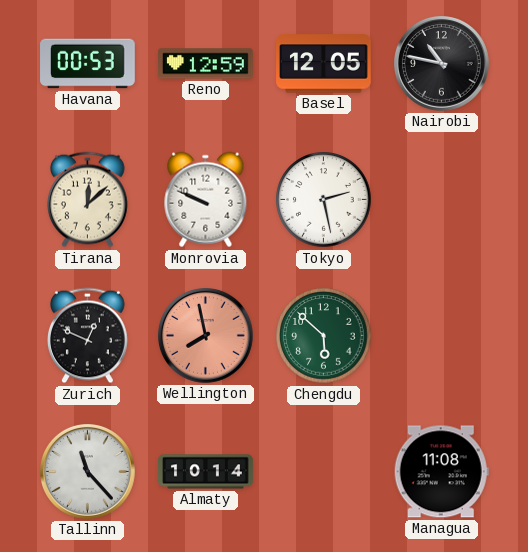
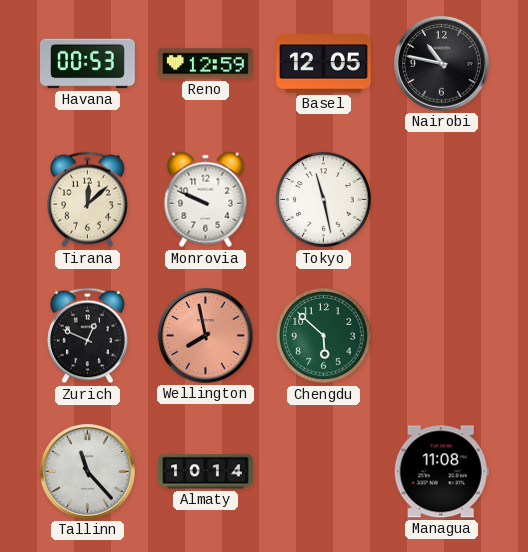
Tokyo: 2:28 -> 11:28 (324, 200)
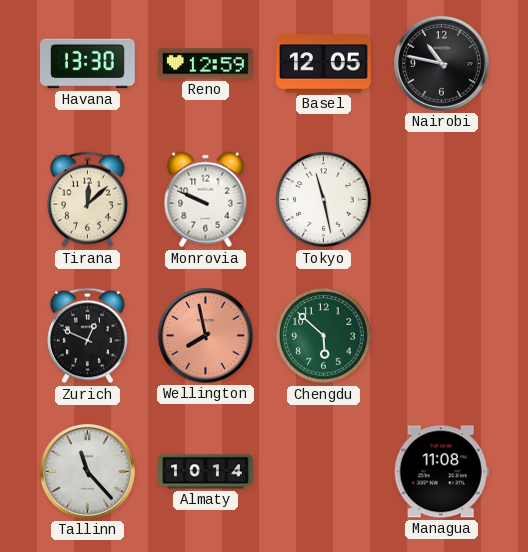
Havana: 00:53 -> 13:30 (88, 64)
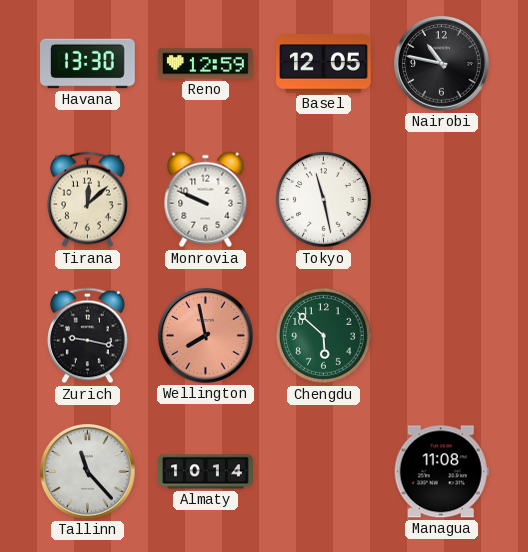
Zurich: 12:49 -> 9:17 (87, 336)
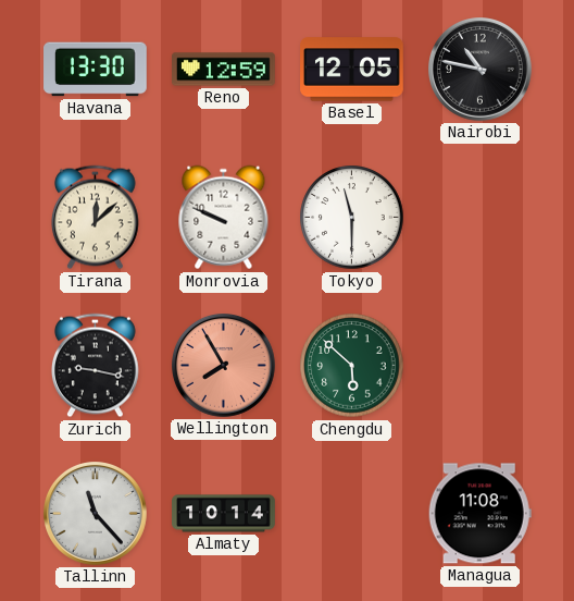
Tokyo: 11:28 -> 11:30 (352, 218)
Wellington: 7:58 -> 7:55 (224, 366)
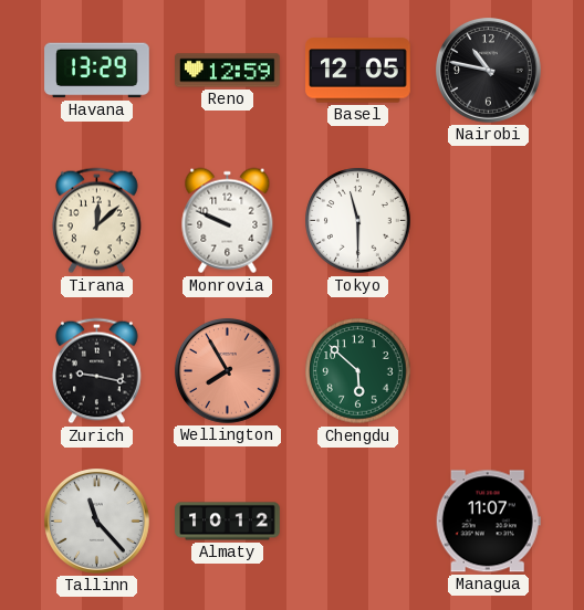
Havana: 13:30 -> 13:29 (97, 71)
Almaty: 10:14 -> 10:12 (228, 522)
Managua: 11:08 -> 11:07 (488, 522)
